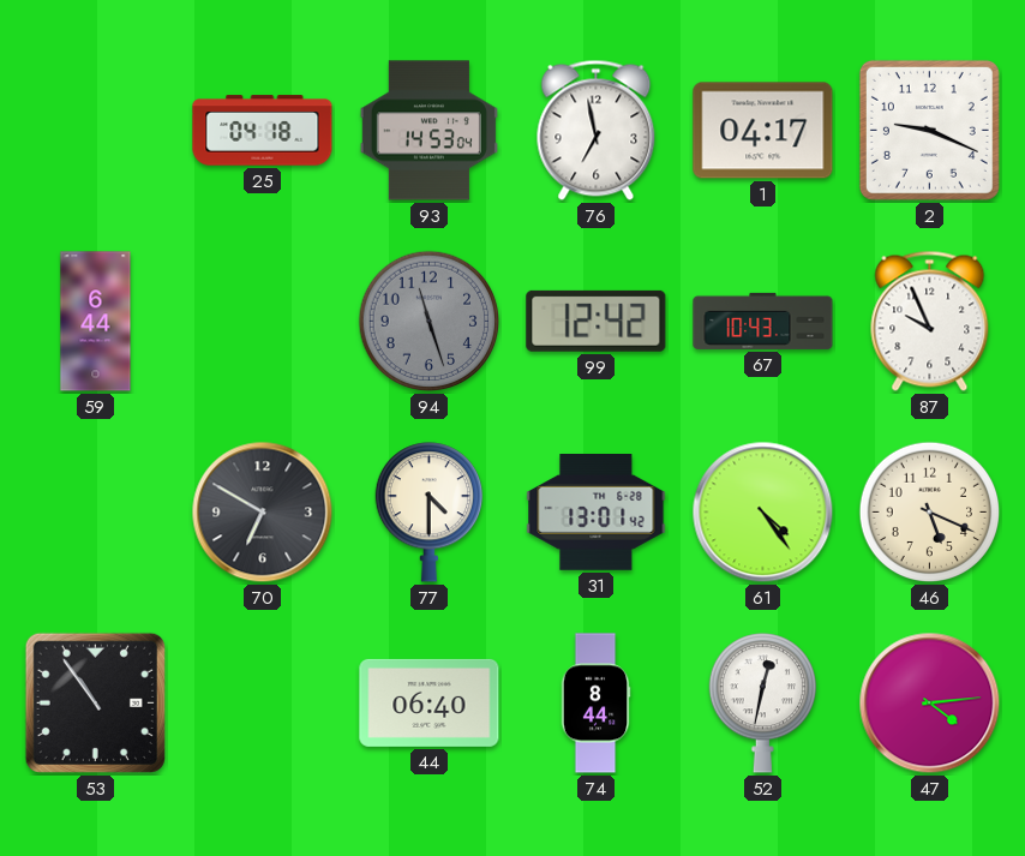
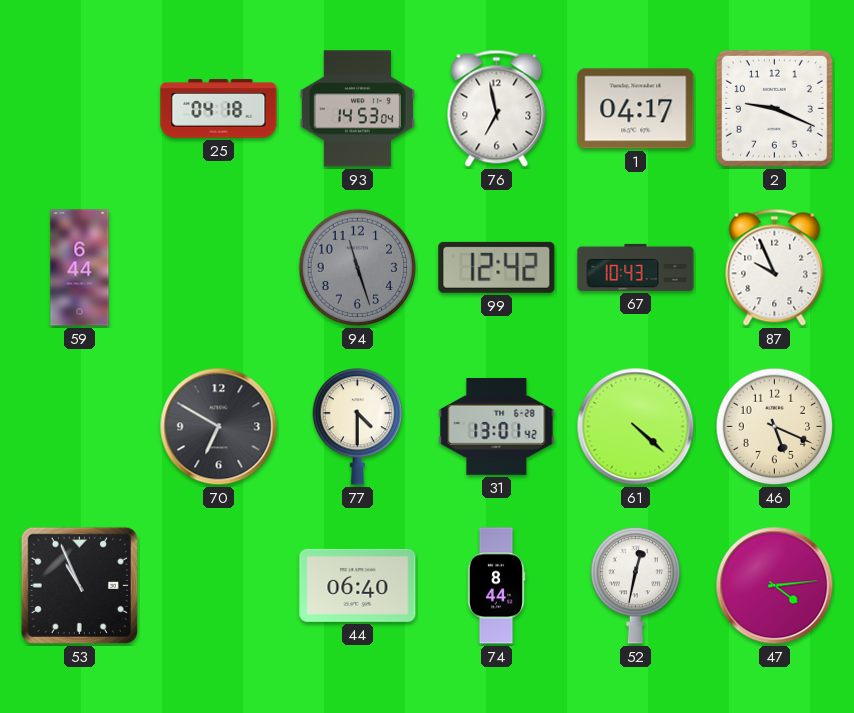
61: 4:24 -> 4:22 (636, 427)
53: 10:54 -> 10:56 (79, 585)
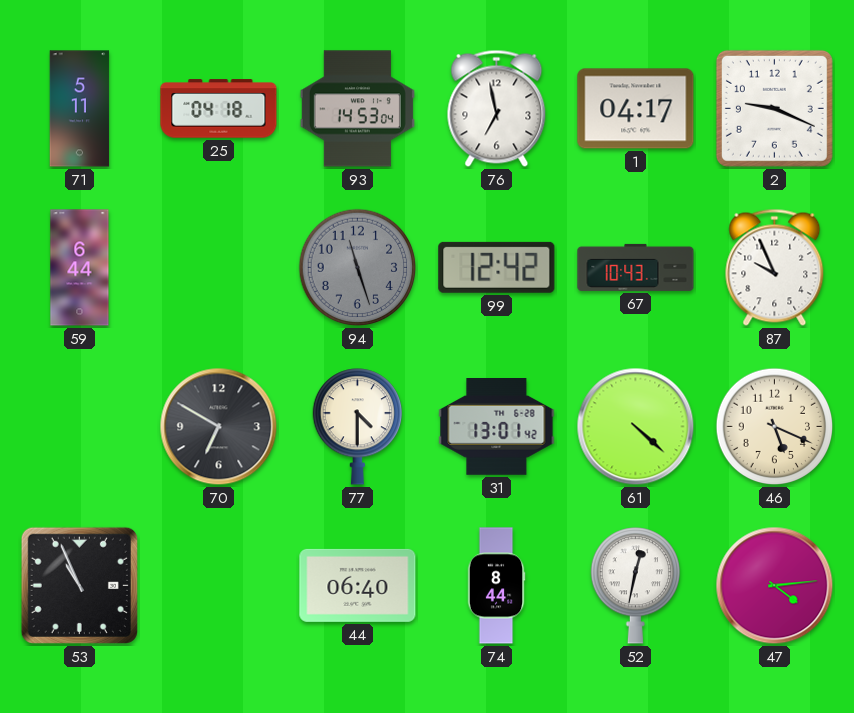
71: none -> 5:11 (80, 109)
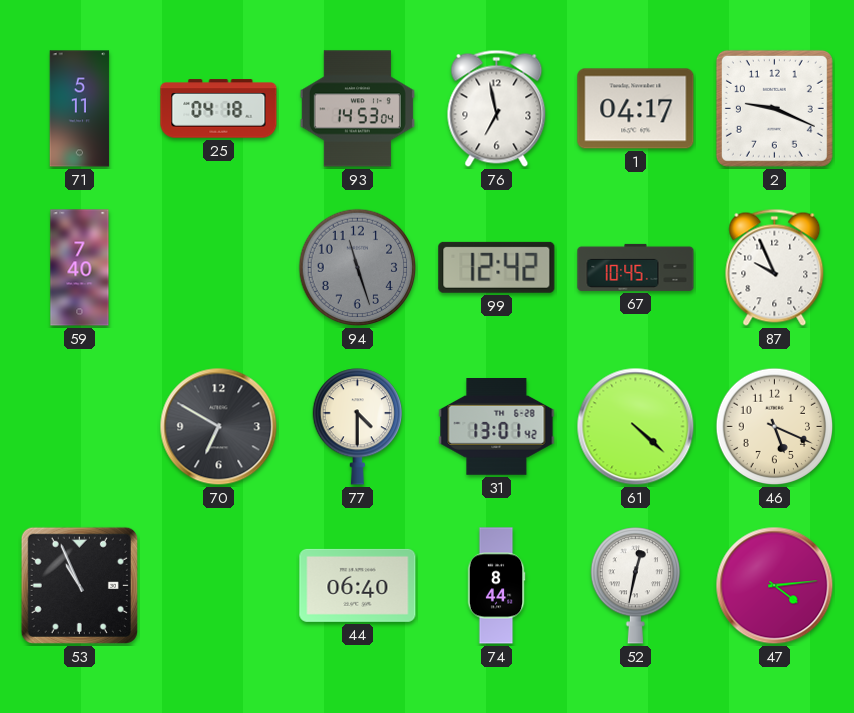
59: 6:44 -> 7:40 (80, 268)
67: 10:43 -> 10:45 (636, 267)
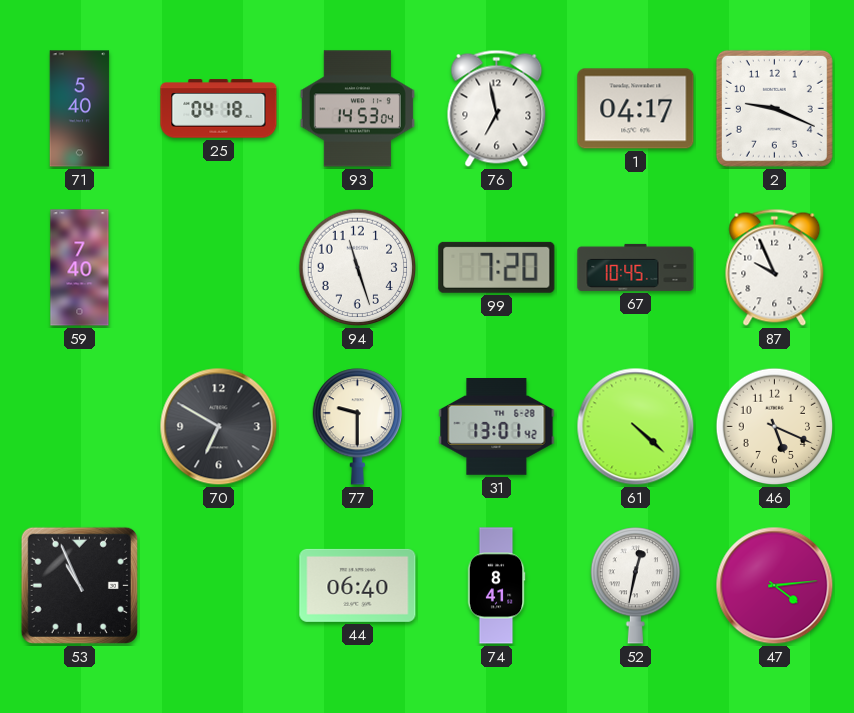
71: 5:11 -> 5:40 (80, 109)
94 dial: grey -> white (358, 268)
99: 12:42 -> 7:20 (497, 267)
77: 4:30 -> 9:30 (357, 427)
74: 8:44 -> 8:41 (496, 586)
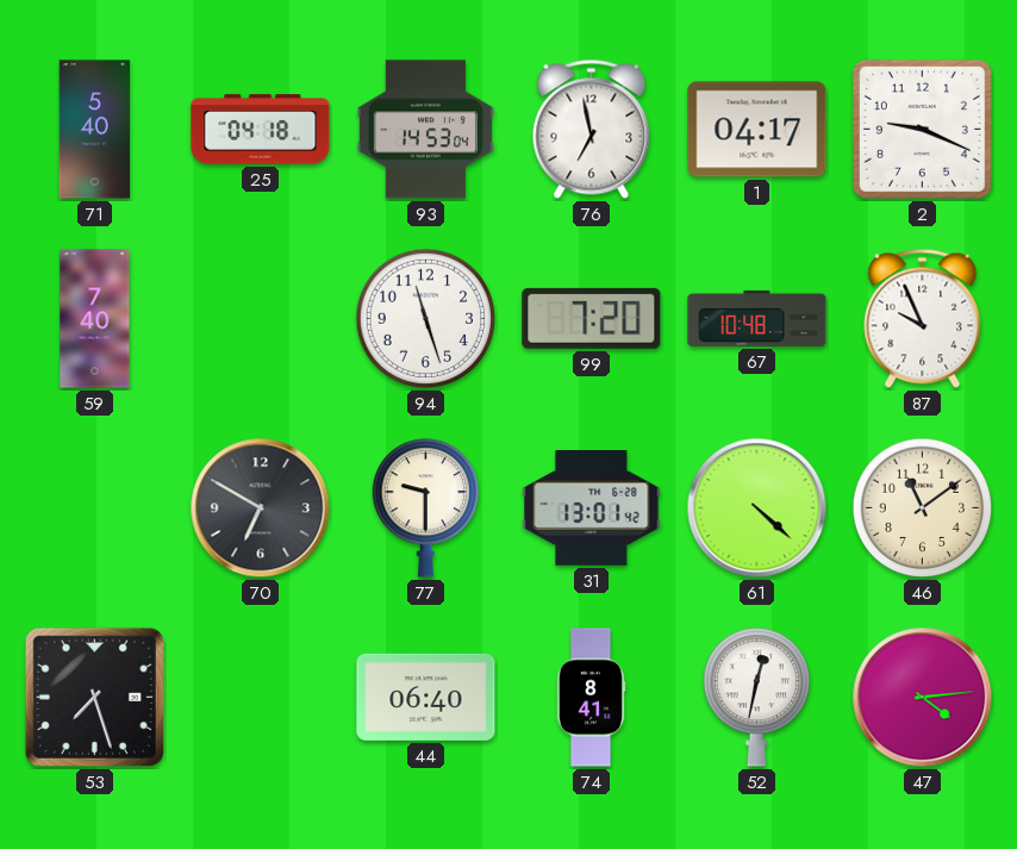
67: 10:45 -> 10:48 (757, 318)
46: 5:19 -> 11:09 (923, 508)
53: 10:56 -> 7:27 (94, 697)
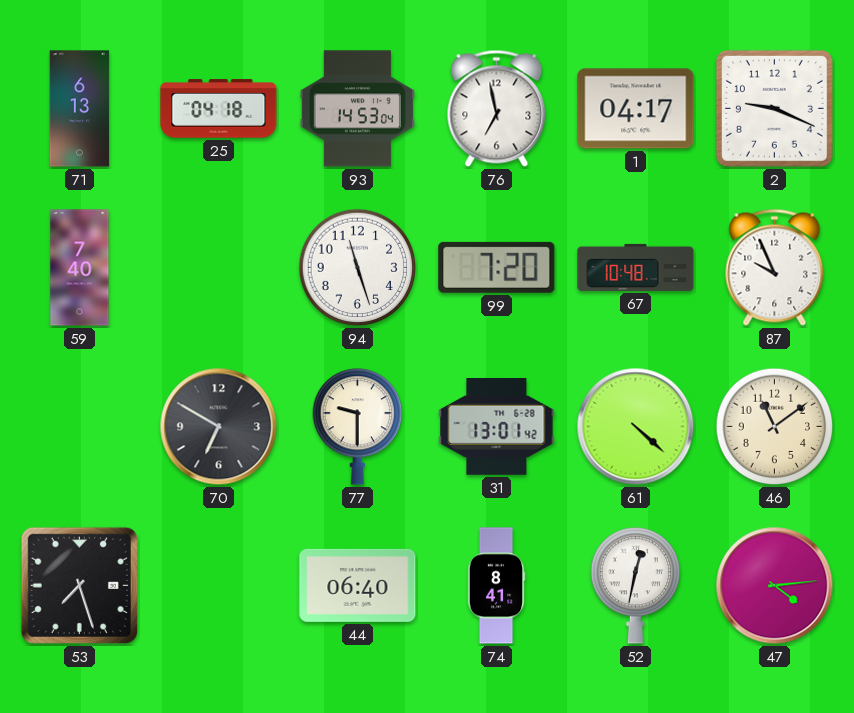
71: 5:40 -> 6:13 (80, 109)
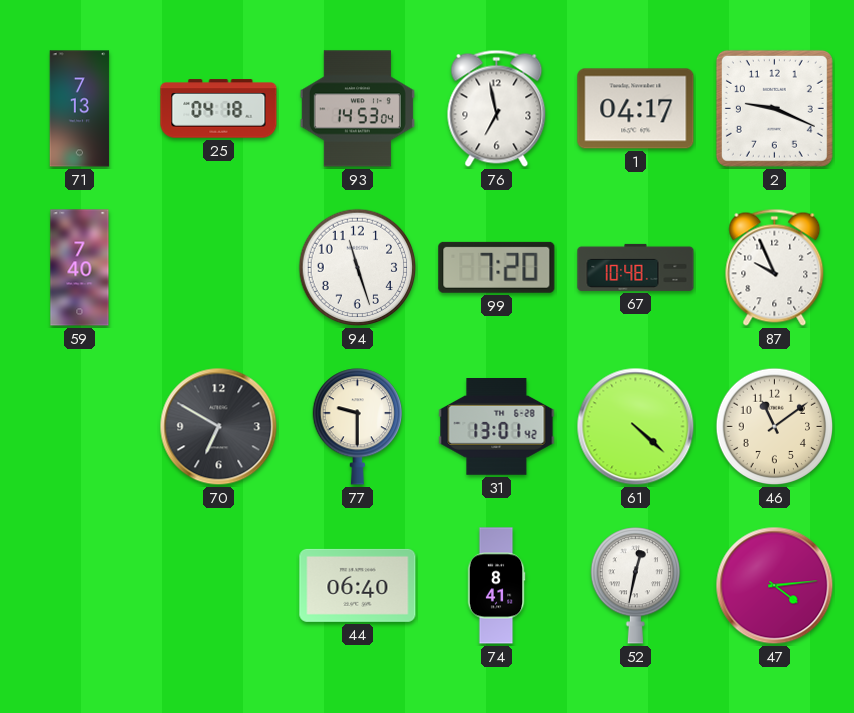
71: 6:13 -> 7:13 (80, 109)
53: 7:27 -> none (79, 585)
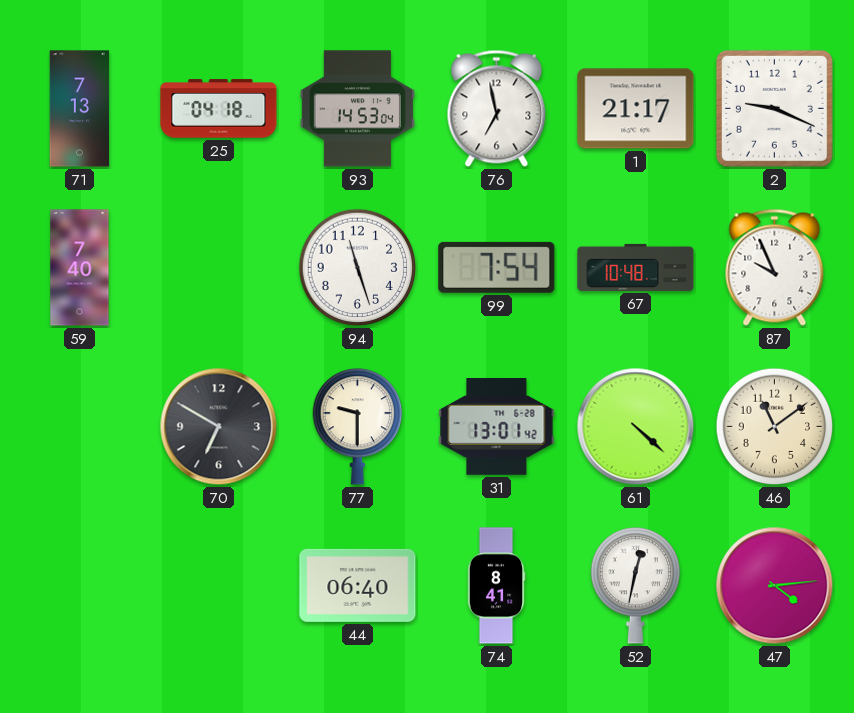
1: 04:17 -> 21:17 (636, 109)
99: 7:20 -> 7:54 (497, 267)
